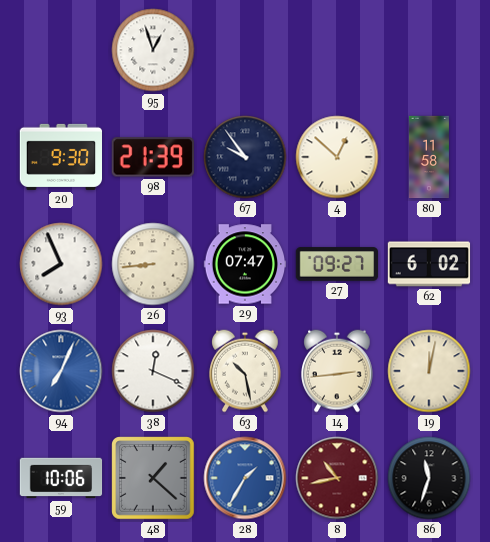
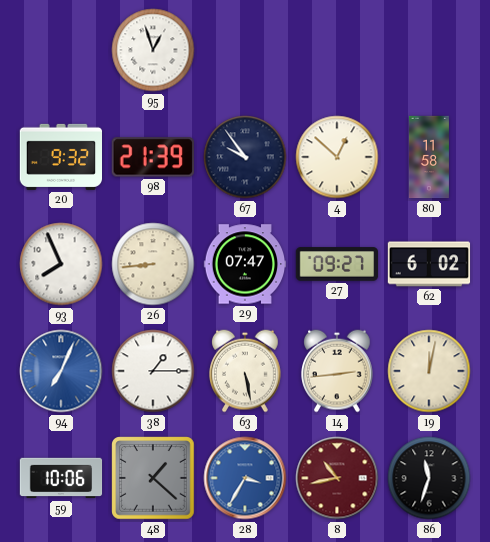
20: 9:30 -> 9:32 (60, 157)
38: 12:19 -> 1:15 (153, 371)
63: 10:28 -> 5:28 (246, 371)
28: 1:35 -> 3:35 (245, 478)
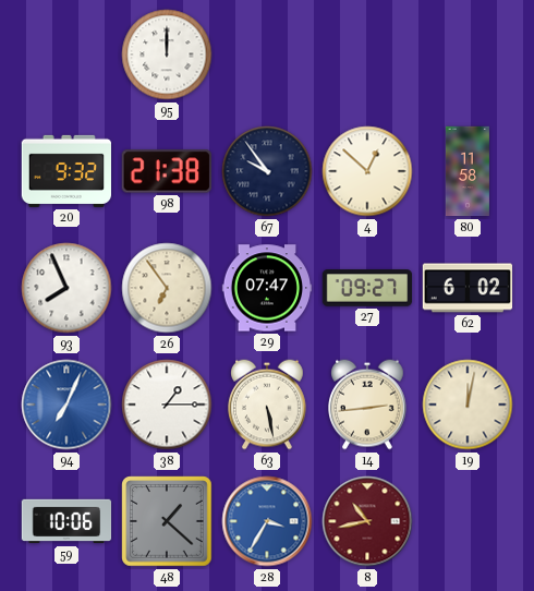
95: 12:57 -> 12:00 (167, 55)
98: 21:39 -> 21:38 (167, 171)
26: 8:44 -> 6:54 (167, 288)
86: 11:33 -> none (429, 478)
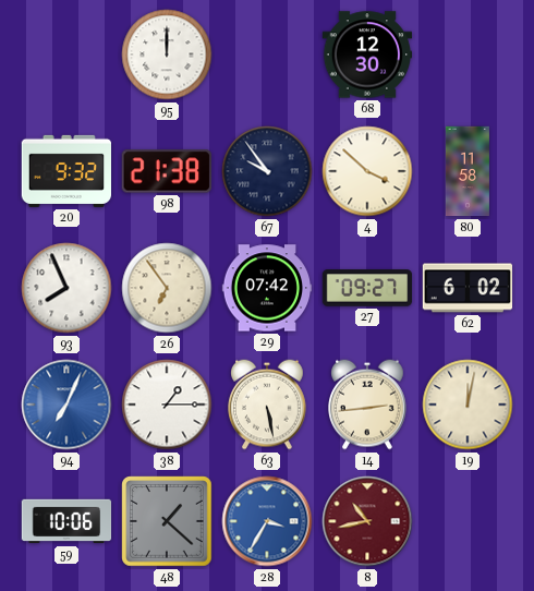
68: none -> 12:30 (367, 55)
4: 12:52 -> 3:52 (367, 171)
29: 07:47 -> 07:42 (267, 288)
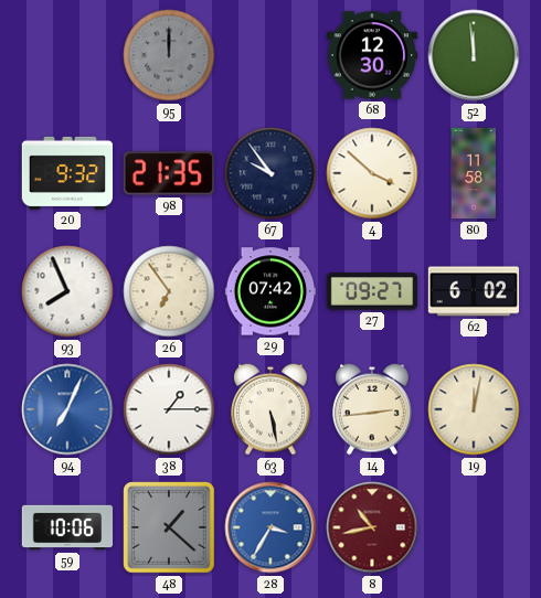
95 dial: white -> grey (169, 55)
52: none -> 11:59 (474, 55)
98: 21:38 -> 21:35 (169, 173)
